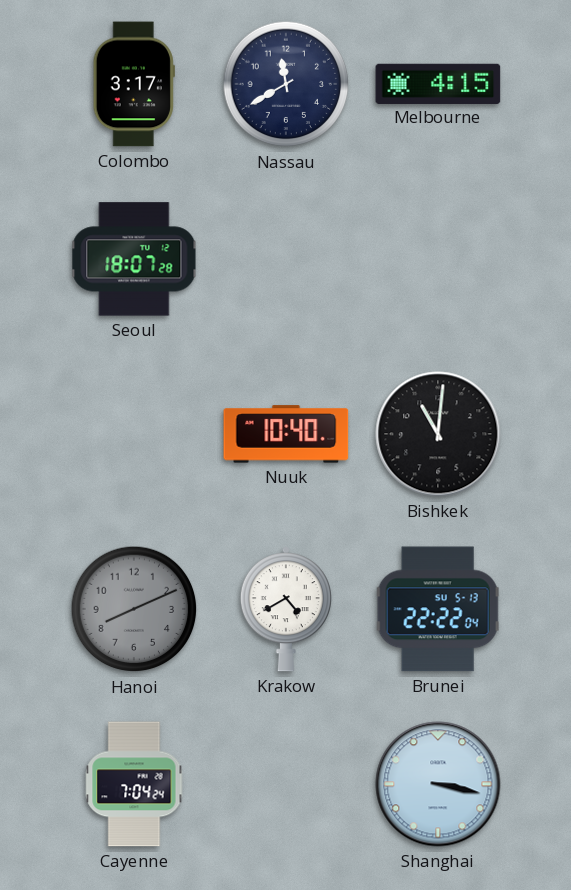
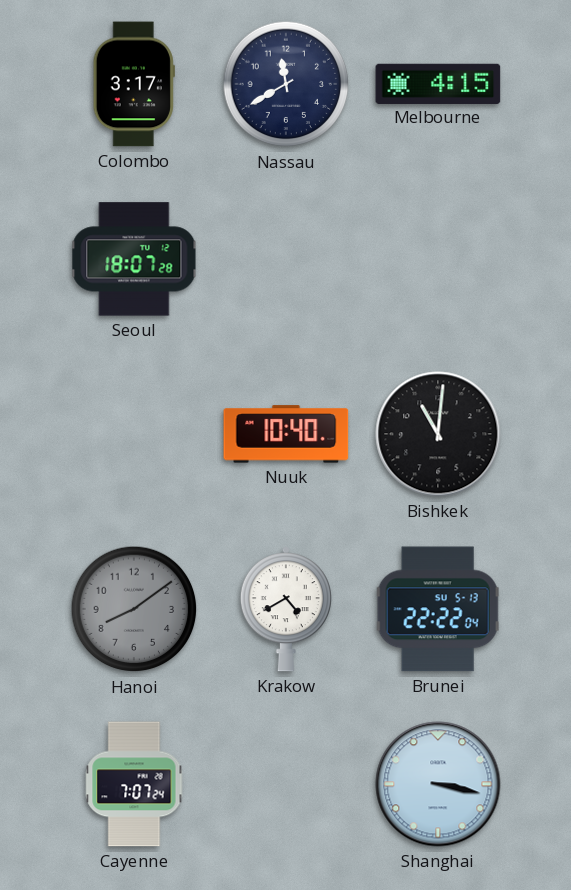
Hanoi: 8:11 -> 8:09 (134, 609)
Cayenne: 7:04 -> 7:07 (134, 784)
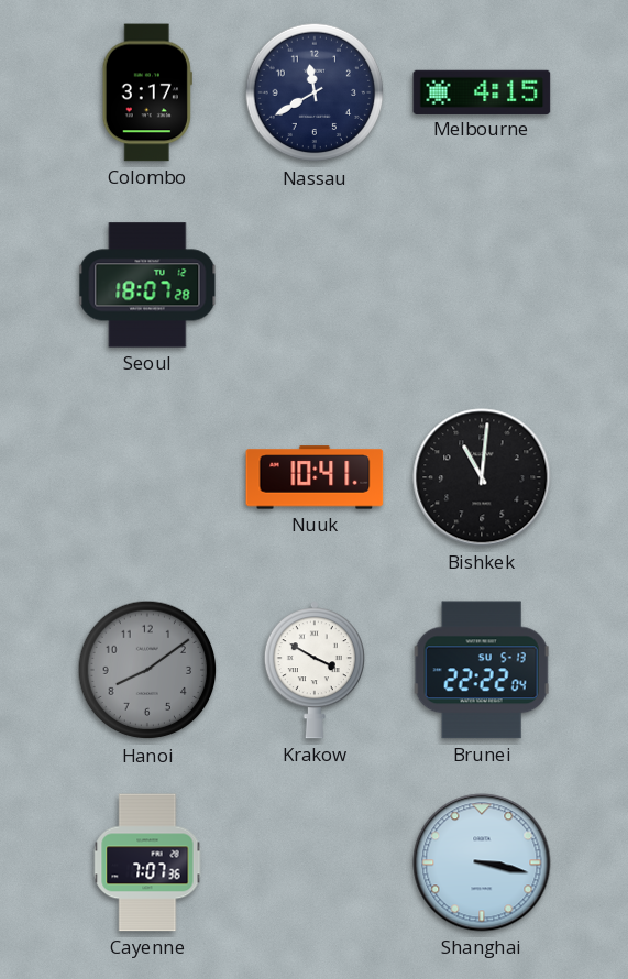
Nuuk: 10:40 -> 10:41 (315, 477)
Krakow: 4:40 -> 3:50 (315, 670)
Cayenne: 7:07:24 -> 7:07:36 (147, 862)
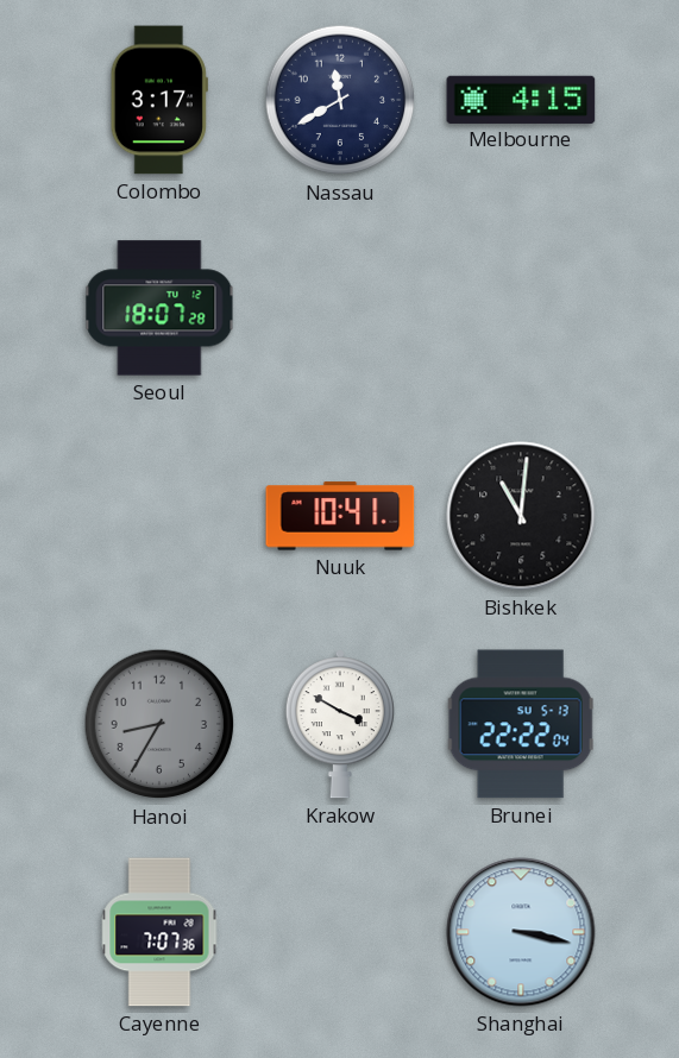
Hanoi: 8:09 -> 8:35 (159, 724)
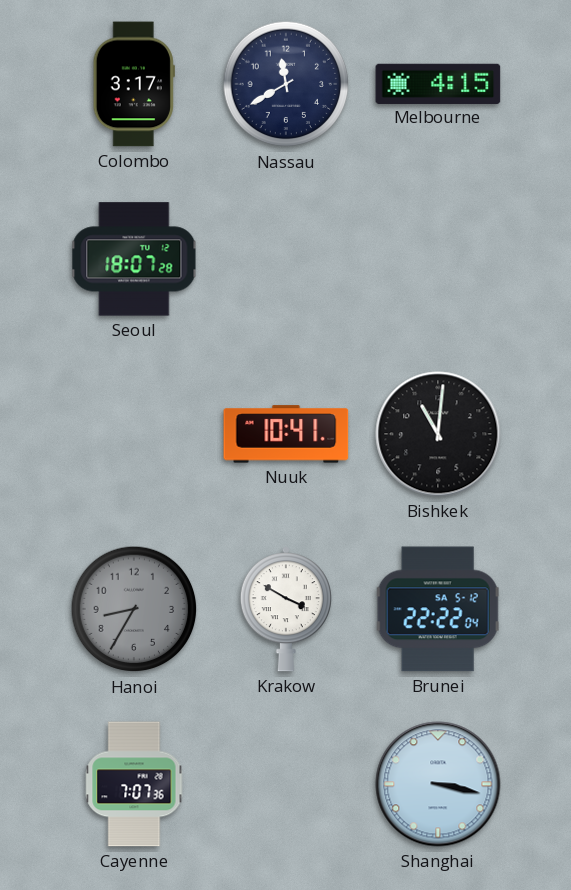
Brunei date: SU 5-13 -> SA 5-12 (438, 609)
